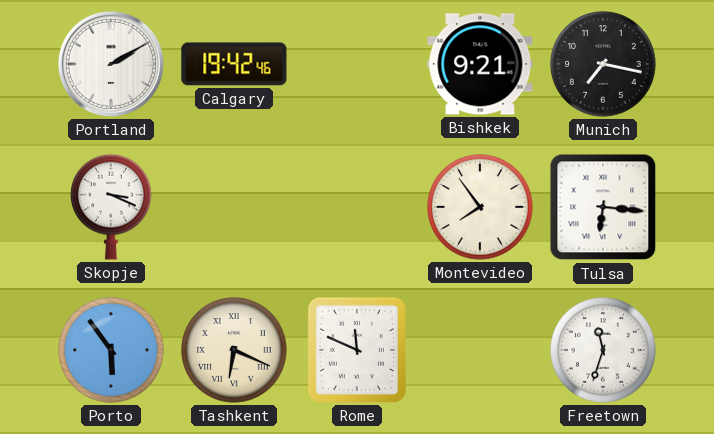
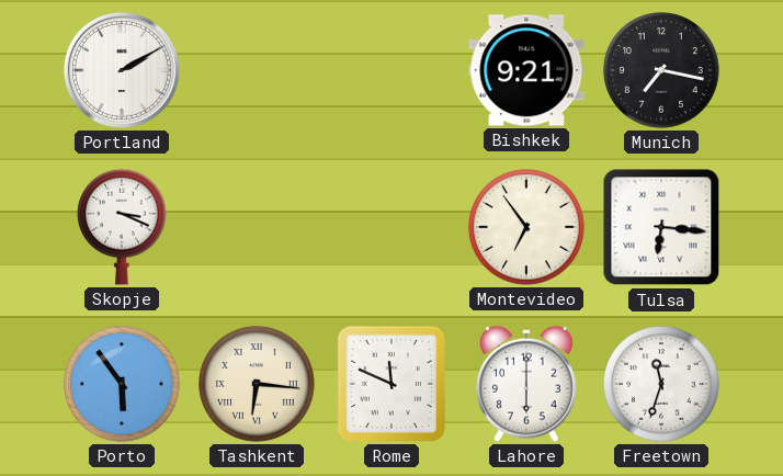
Calgary: 19:42 -> none (234, 64)
Montevideo: 7:54 -> 6:54 (526, 227)
Tashkent: 6:19 -> 6:16 (257, 384)
Lahore: none -> 6:00 (526, 384)
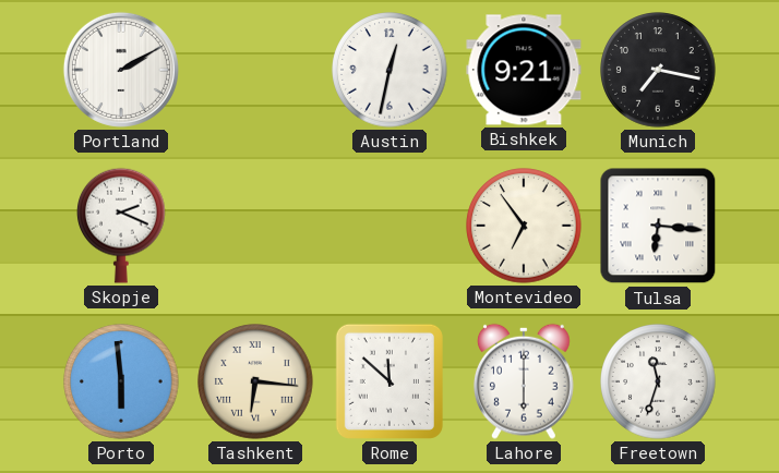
Austin: none -> 12:32 (389, 70)
Skopje: 3:19 -> 2:19 (122, 226)
Porto: 5:54 -> 5:59 (121, 381)
Rome: 11:49 -> 11:52 (389, 381)
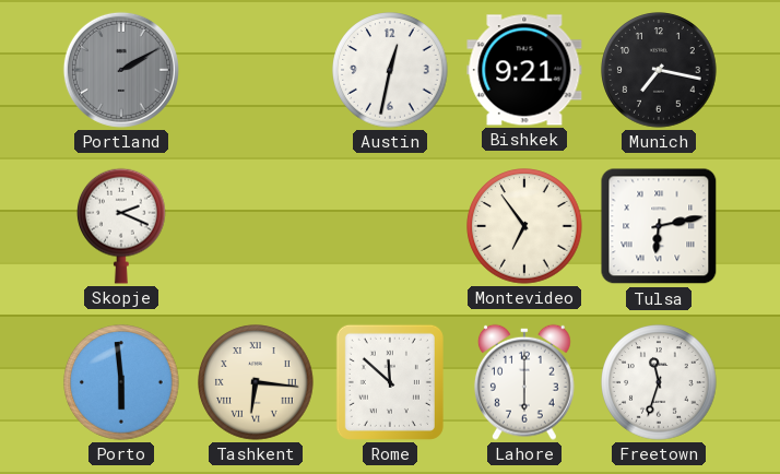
Portland dial: white -> grey (121, 70)
Tulsa: 6:16 -> 6:13 (659, 226)
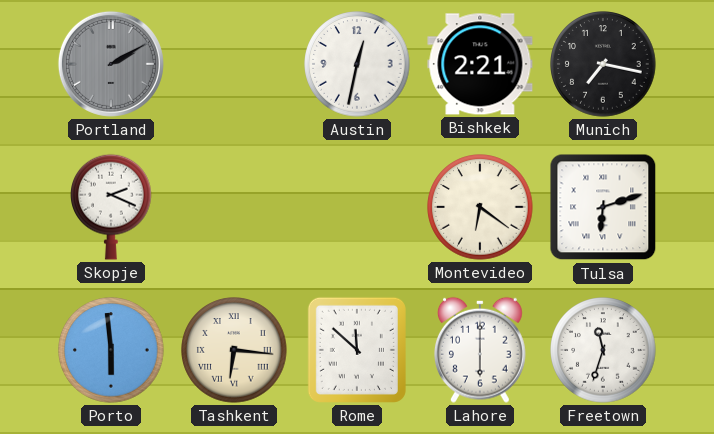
Bishkek: 9:21 -> 2:21 (480, 64)
Montevideo: 6:54 -> 6:21 (480, 207)
Tulsa: 6:13 -> 6:12 (603, 207)
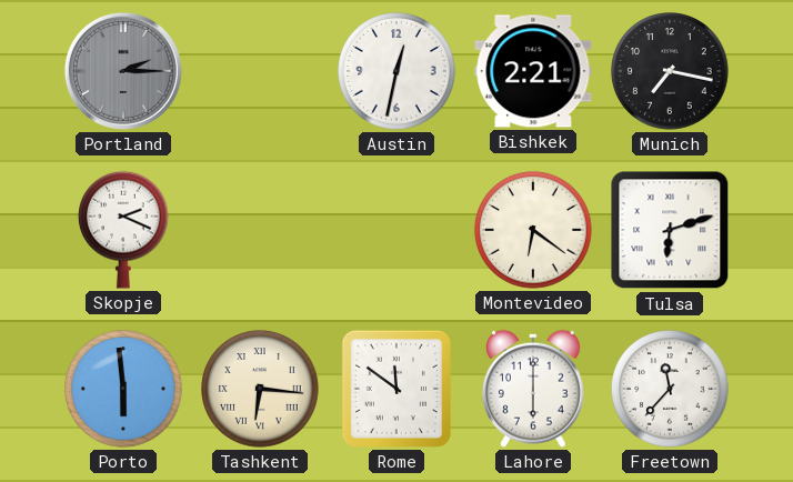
Portland: 2:10 -> 2:15 (123, 71)
Rome: 11:52 -> 11:51 (396, 389)
Freetown: 11:33 -> 11:37 (670, 389)
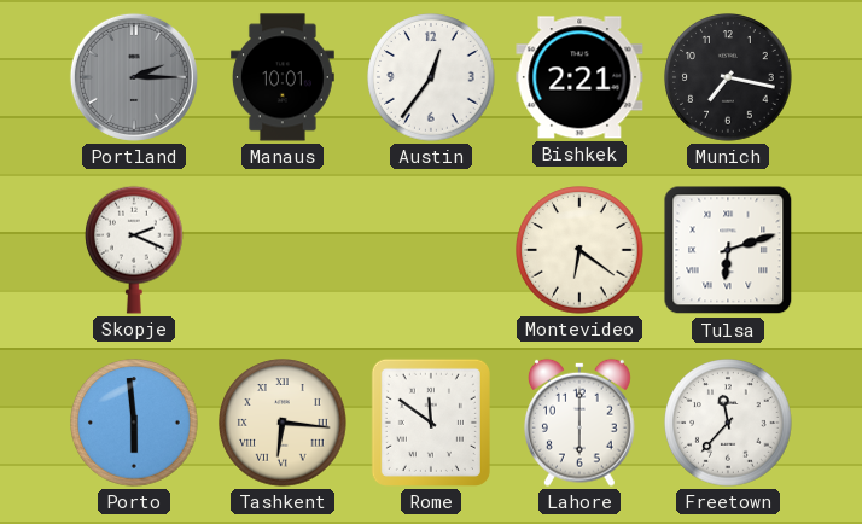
Manaus: none -> 10:01 (283, 77)
Austin: 12:32 -> 12:36 (431, 77)
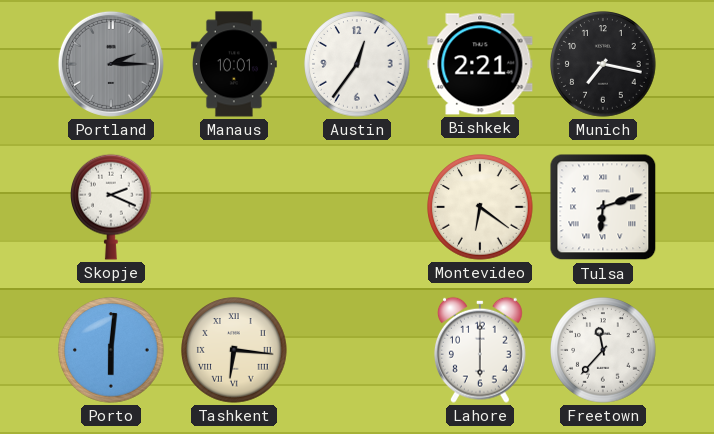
Porto: 5:59 -> 6:01 (111, 350)
Rome: 11:51 -> none (431, 423)
